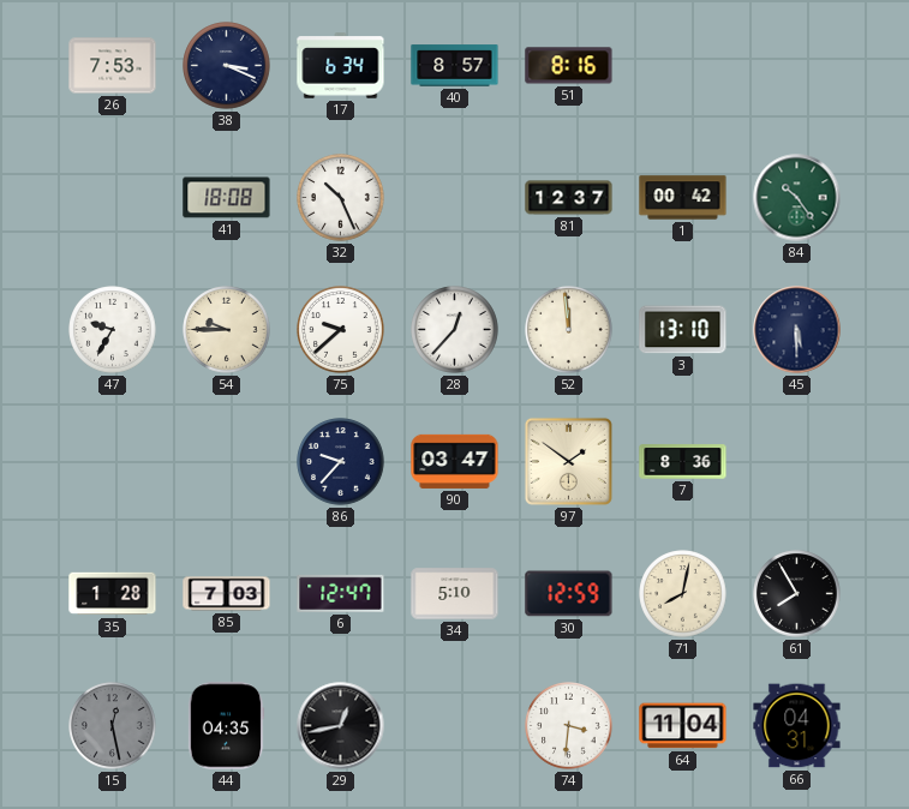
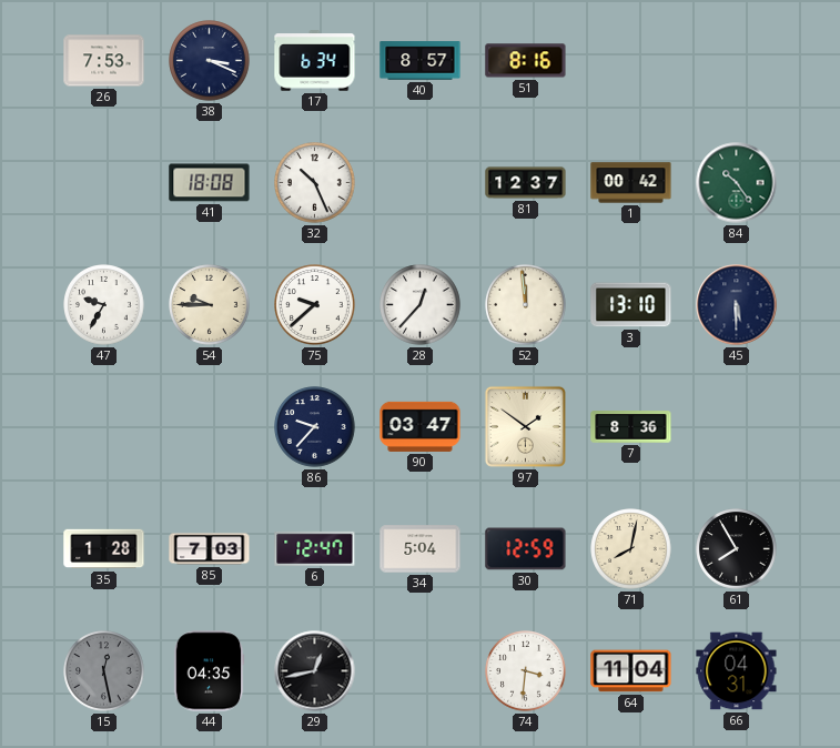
34: 5:10 -> 5:04 (421, 549)
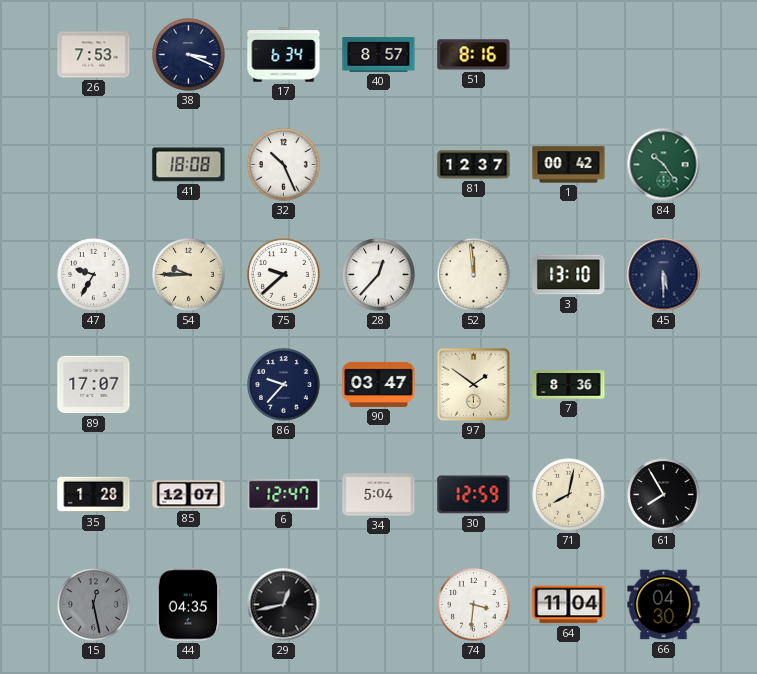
89: none -> 17:07 (94, 385)
85: 7:03 -> 12:07 (189, 495)
66: 04:31 -> 04:30 (664, 605)
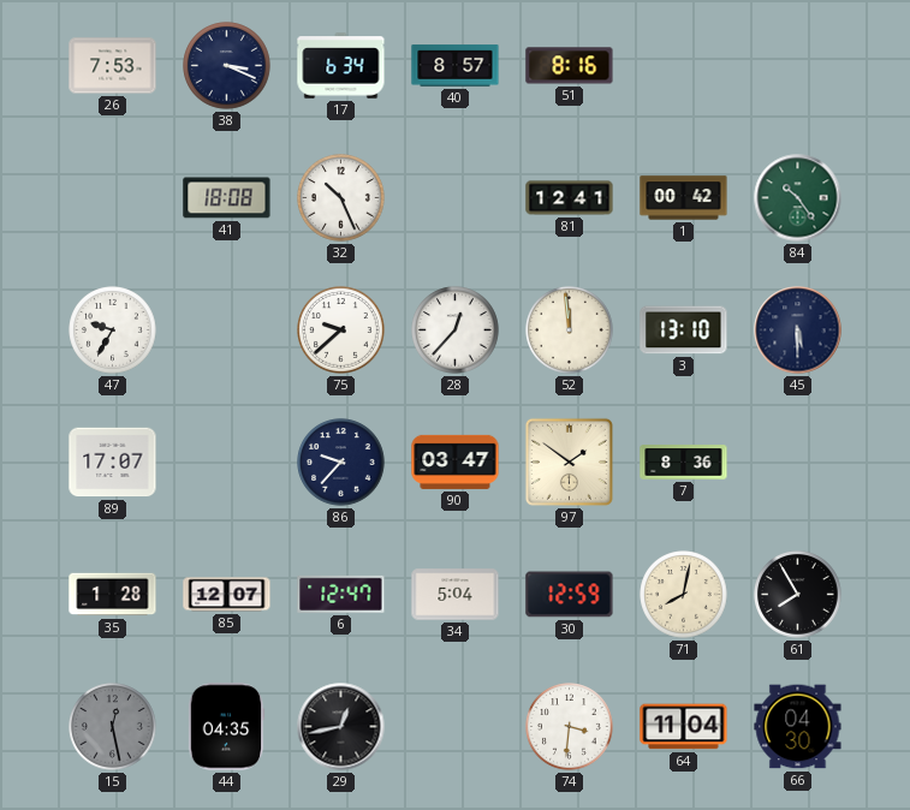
81: 12:37 -> 12:41 (570, 198)
54: 9:45 -> none (189, 275)
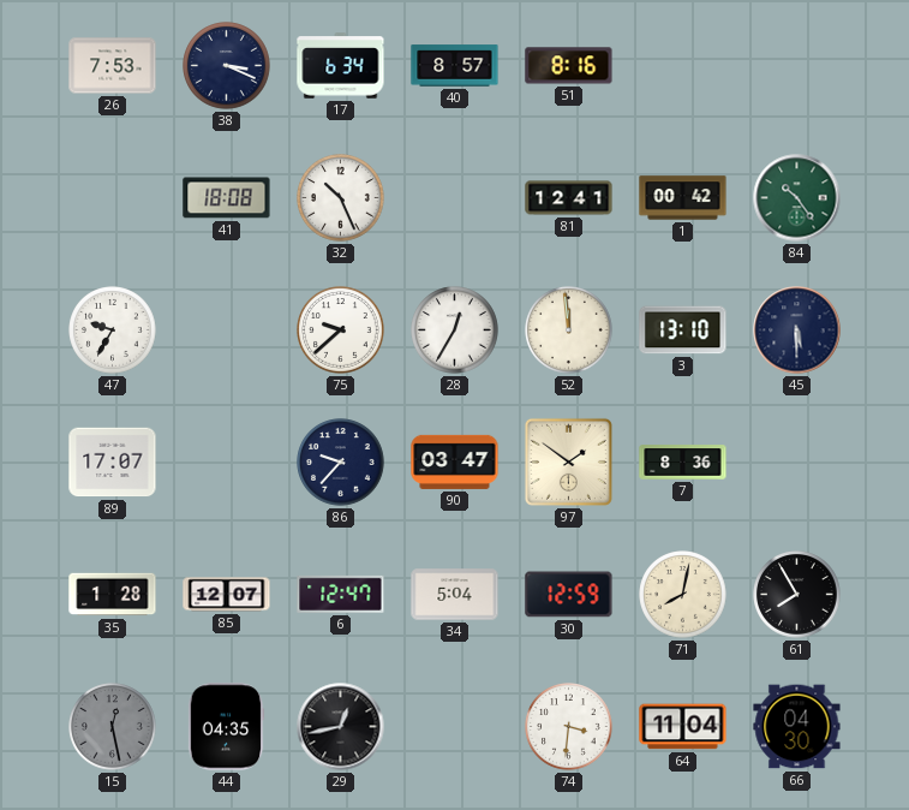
28: 12:37 -> 12:35 (455, 330)
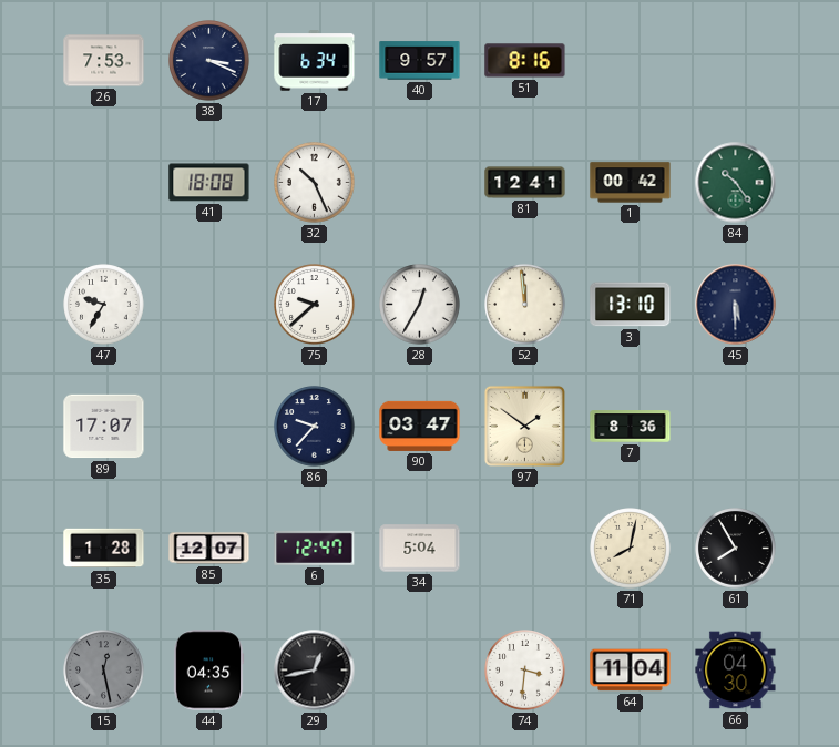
40: 8:57 -> 9:57 (420, 61)
30: 12:59 -> none (569, 595)
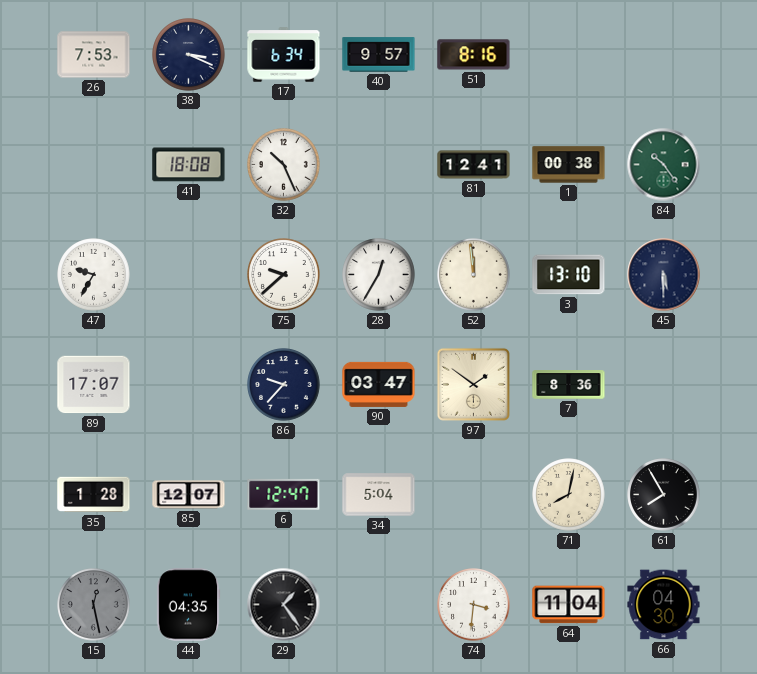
1: 00:42 -> 00:38 (569, 165)
29: 12:43 -> 1:24 (284, 605)
